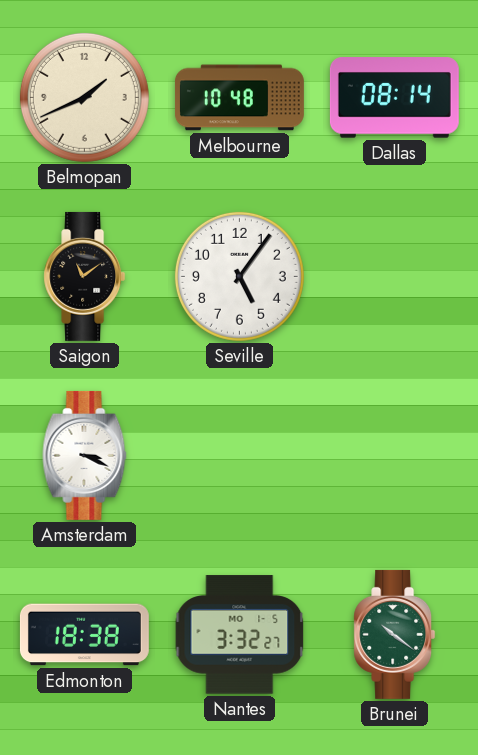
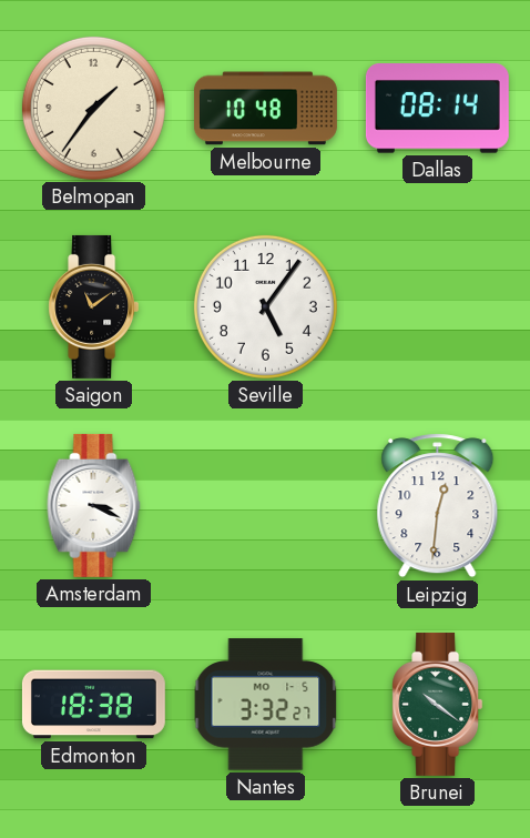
Belmopan: 1:41 -> 1:36 (93, 108)
Leipzig: none -> 12:31 (438, 506)
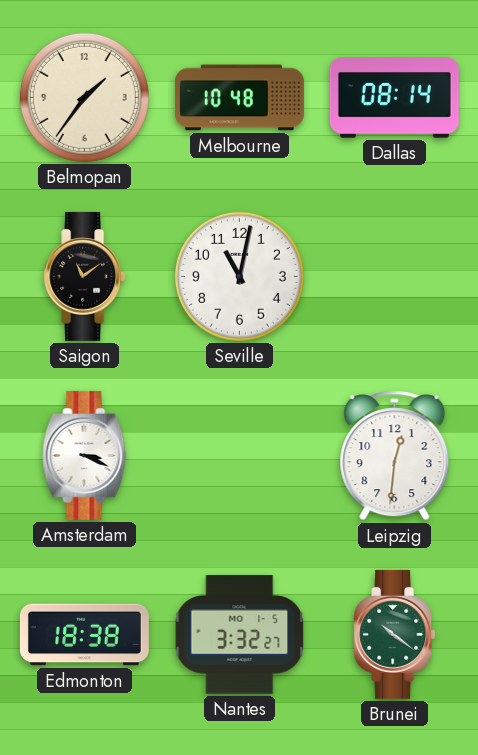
Seville: 5:06 -> 11:02 (239, 276)
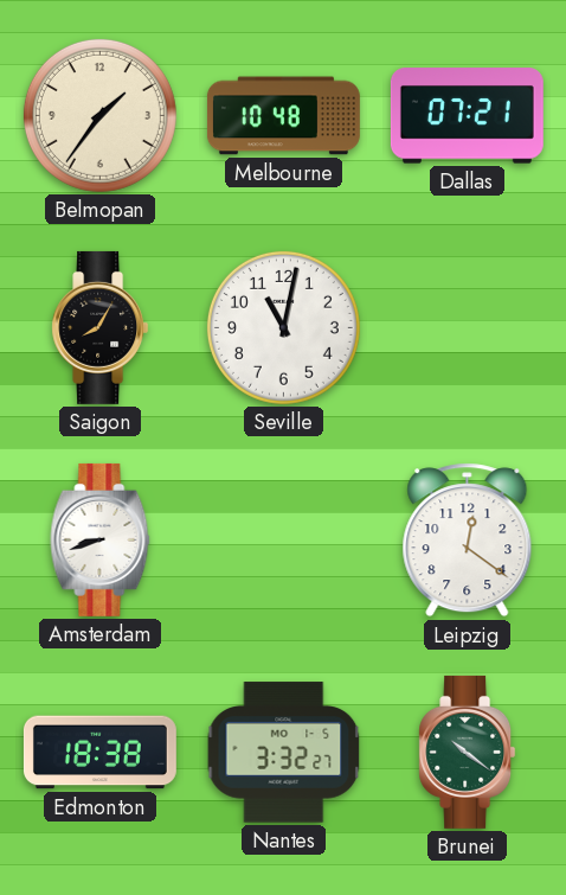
Dallas: 08:14 -> 07:21 (467, 116)
Saigon: 11:09 -> 8:05 (101, 327)
Amsterdam: 3:19 -> 8:42 (101, 539)
Leipzig: 12:31 -> 12:21 (468, 541)
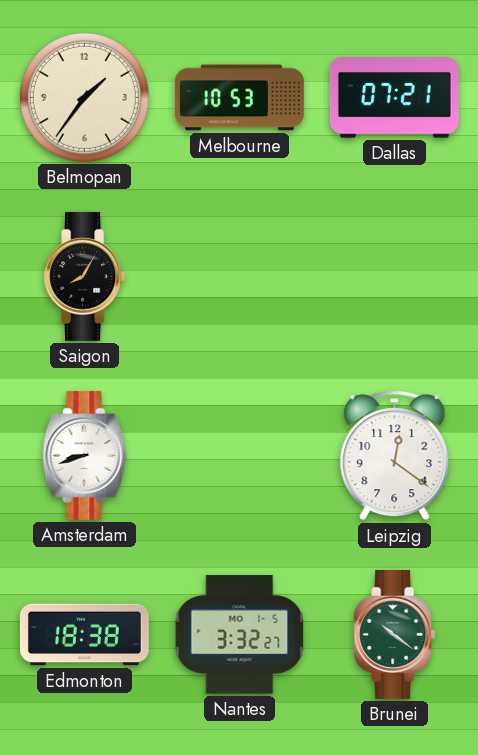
Melbourne: 10:48 -> 10:53 (239, 98)
Seville: 11:02 -> none (283, 327)
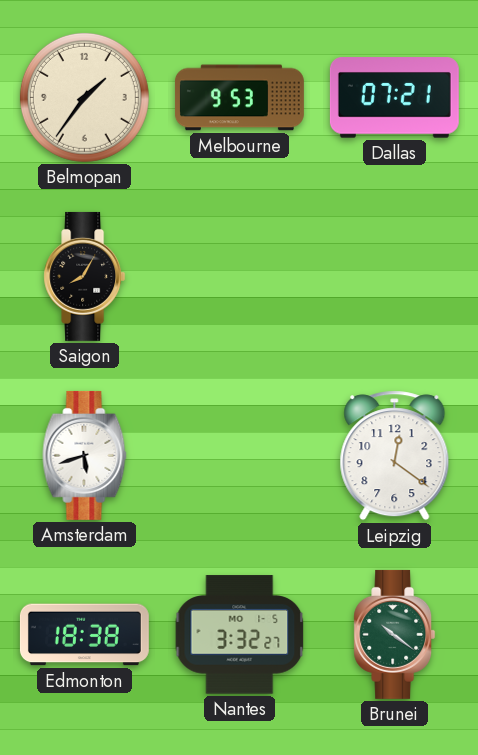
Melbourne: 10:53 -> 9:53 (239, 98)
Amsterdam: 8:42 -> 5:42 (85, 455)
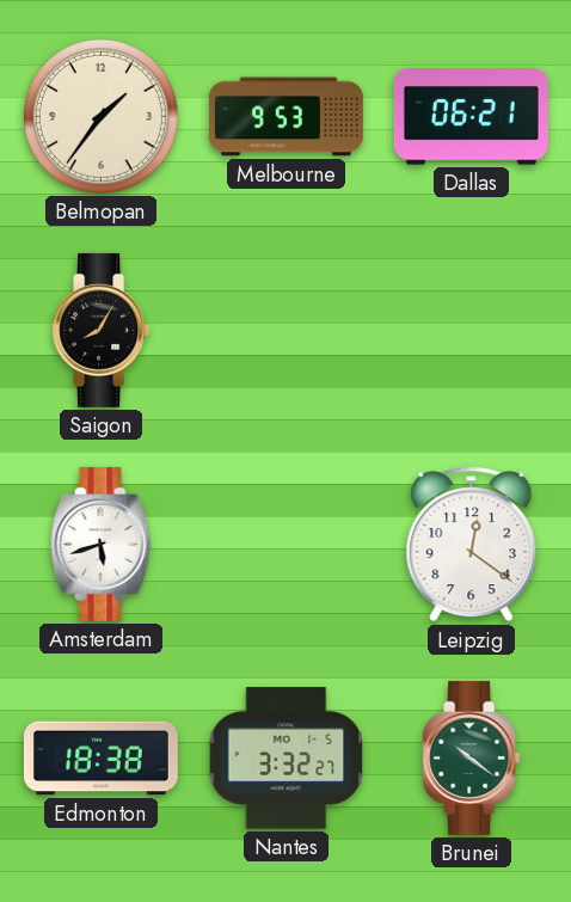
Dallas: 07:21 -> 06:21 (471, 117)
